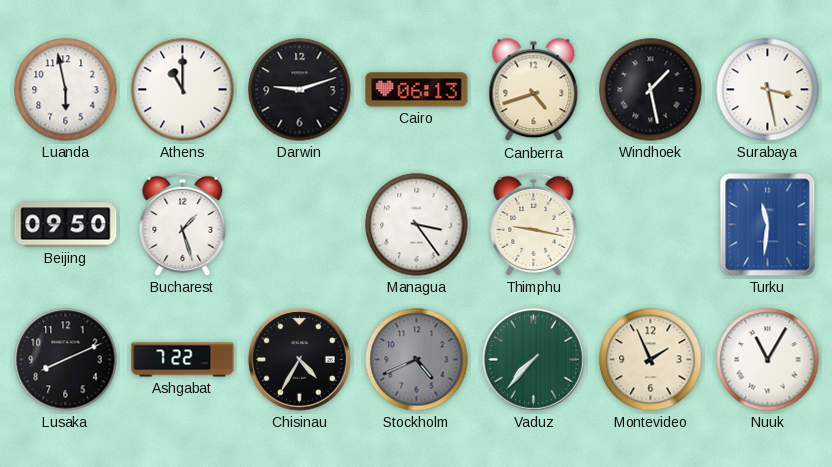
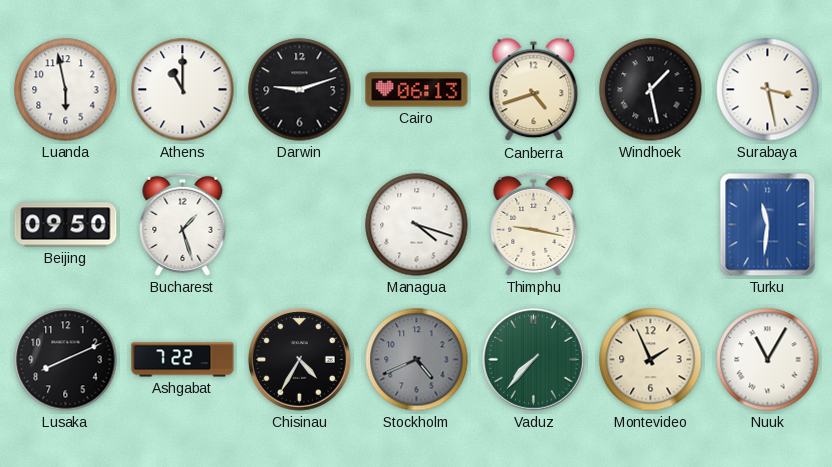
Managua: 3:24 -> 4:18 (417, 225)
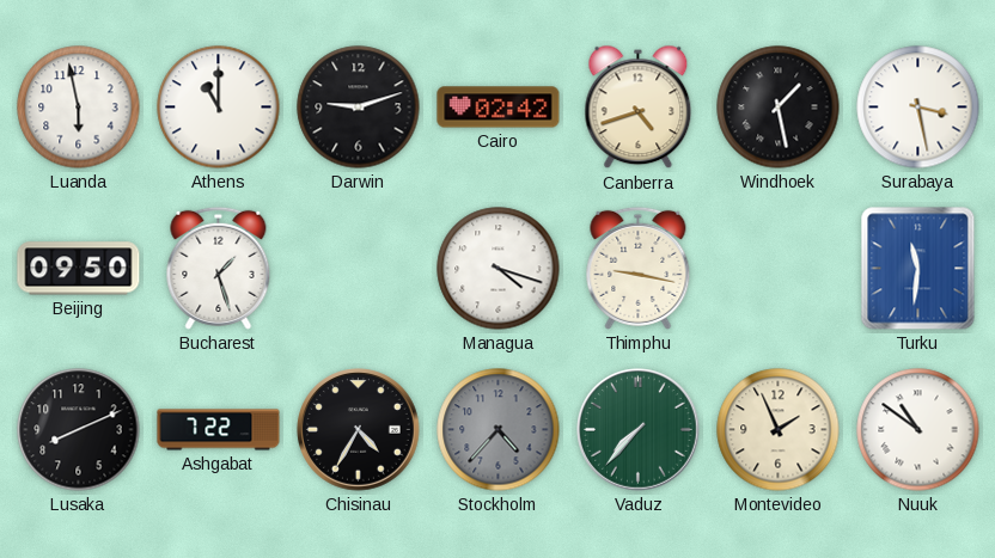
Cairo: 06:13 -> 02:42 (499, 108)
Stockholm: 4:41 -> 4:37 (499, 430)
Nuuk: 11:05 -> 10:51 (918, 430)
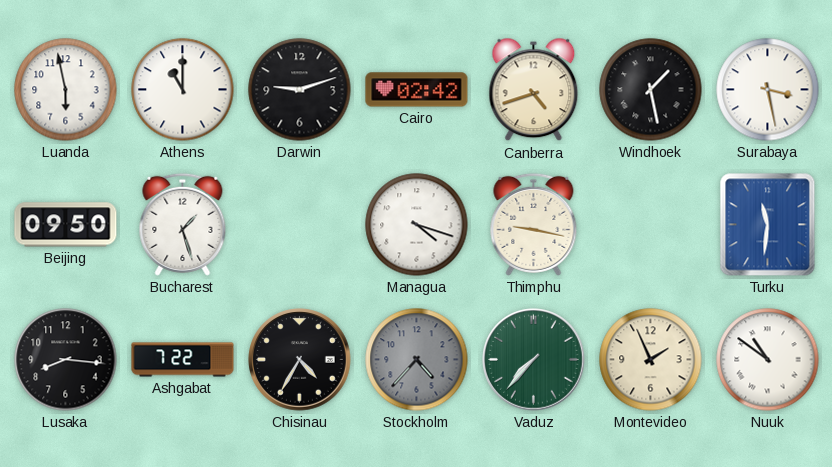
Lusaka: 8:11 -> 8:16 (66, 360)
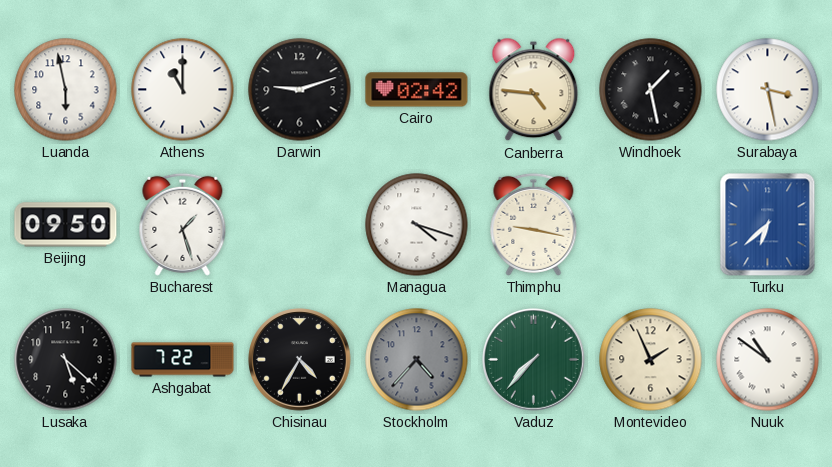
Canberra: 4:42 -> 4:46 (534, 90)
Turku: 11:31 -> 6:38 (768, 225)
Lusaka: 8:16 -> 5:22 (66, 360)
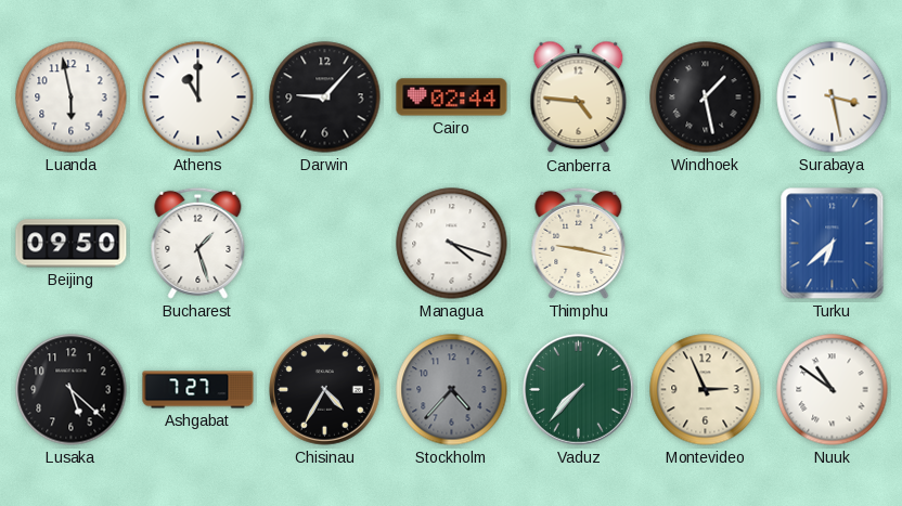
Darwin: 9:12 -> 9:07 (325, 98)
Cairo: 02:42 -> 02:44 (452, 98)
Ashgabat: 7:22 -> 7:27 (198, 390)
Montevideo: 1:56 -> 2:56 (706, 390)
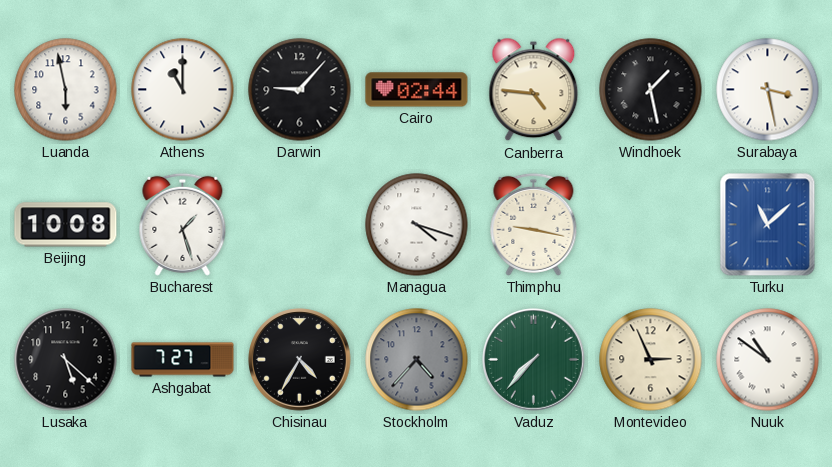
Beijing: 09:50 -> 10:08 (66, 225)
Turku: 6:38 -> 11:08 (768, 225)
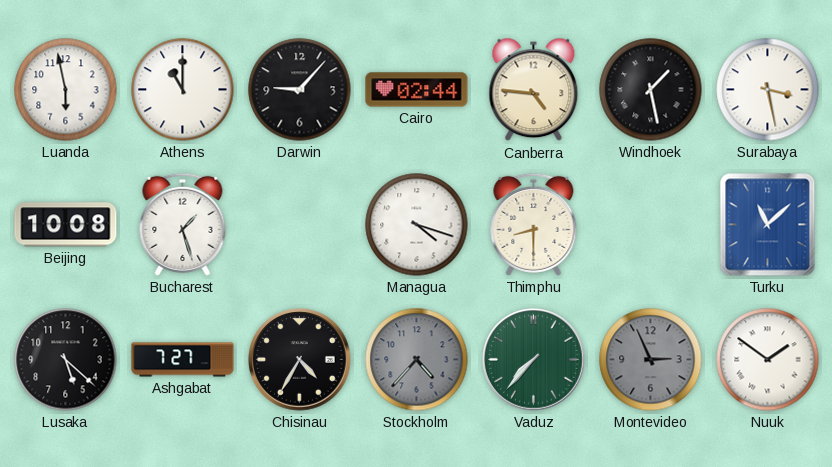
Thimphu: 9:17 -> 8:30 (534, 224)
Montevideo dial: cream -> grey (651, 360)
Nuuk: 10:51 -> 1:51 (768, 360)
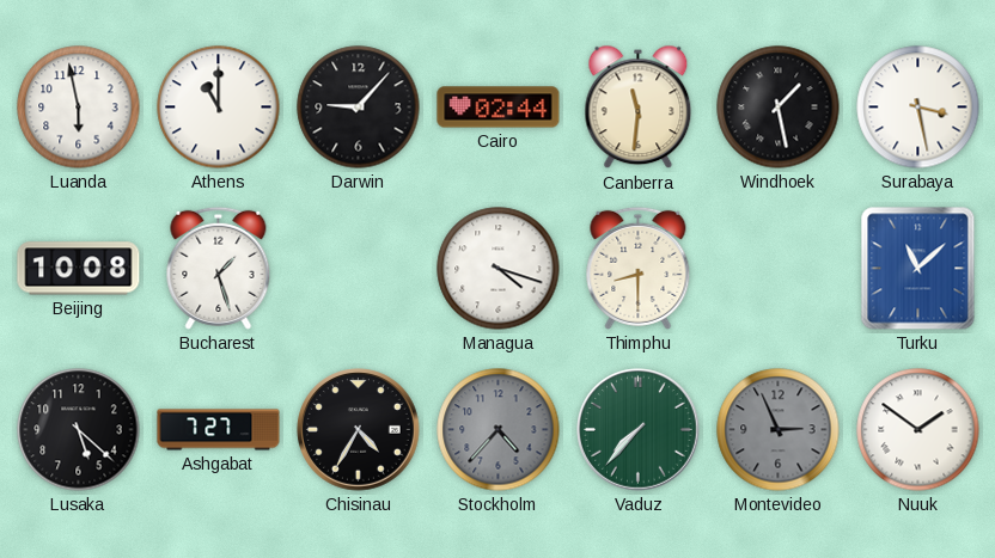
Canberra: 4:46 -> 11:31 (639, 108)
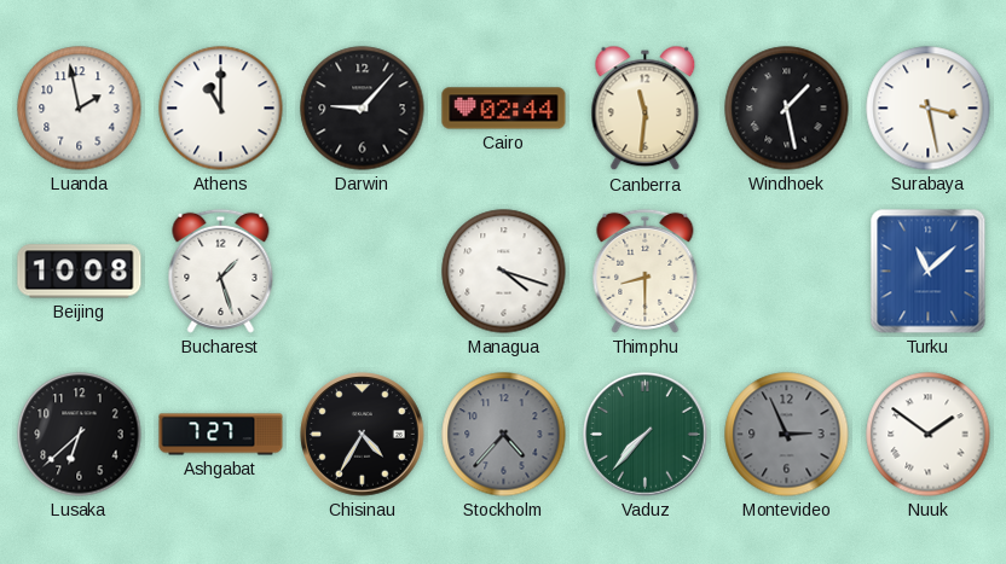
Luanda: 5:58 -> 1:58 (80, 109)
Lusaka: 5:22 -> 6:38 (80, 435)
